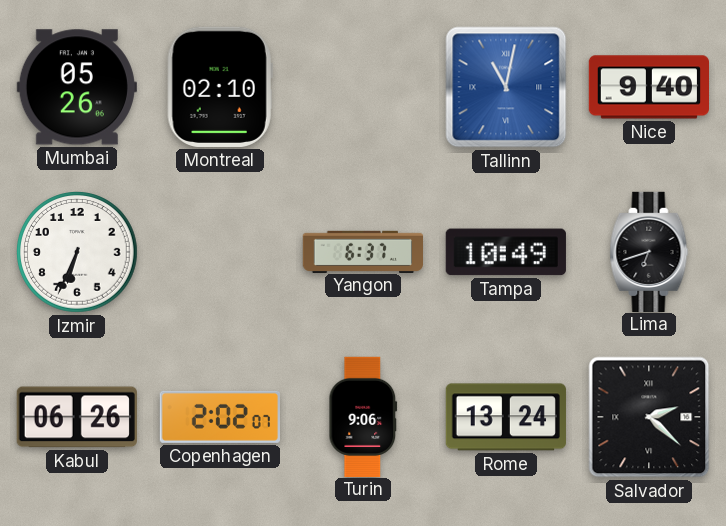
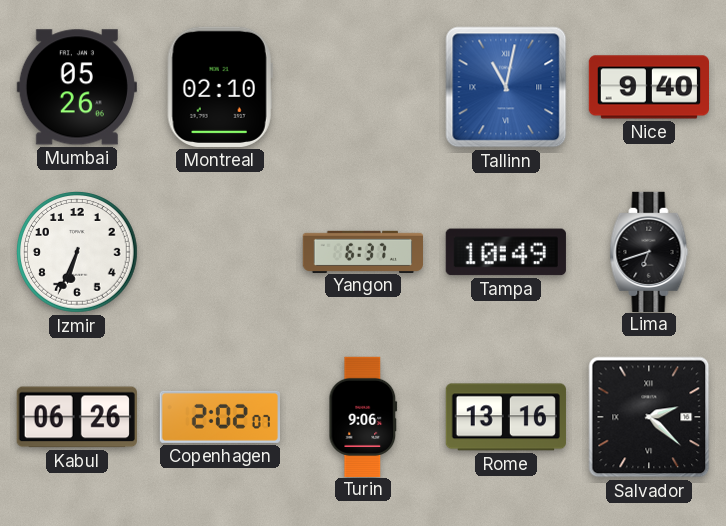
Rome: 13:24 -> 13:16 (506, 417)
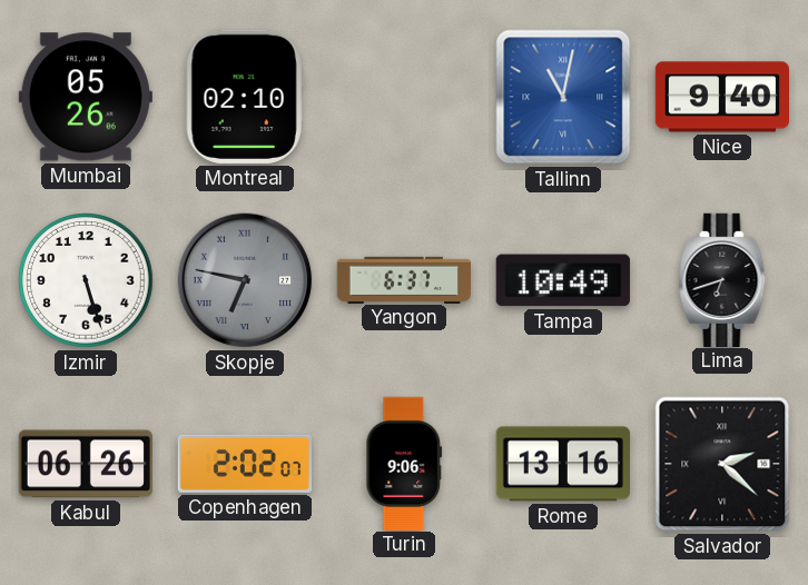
Izmir: 6:34 -> 5:27 (86, 280)
Skopje: none -> 6:47 (245, 280)
